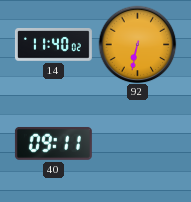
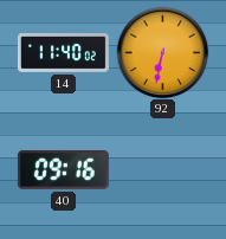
40: 09:11 -> 09:16 (63, 169)
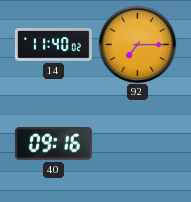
92: 6:32 -> 7:15 (137, 44)
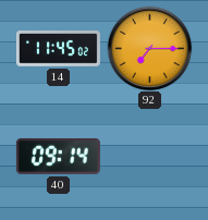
14: 11:40 -> 11:45 (58, 49)
40: 09:16 -> 09:14 (58, 156)
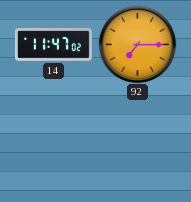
14: 11:45 -> 11:47 (53, 45)
40: 09:14 -> none (58, 156)
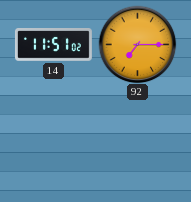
14: 11:47 -> 11:51 (53, 45)
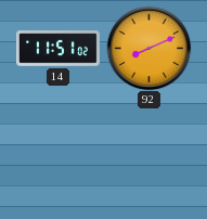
92: 7:15 -> 8:11 (148, 48)
